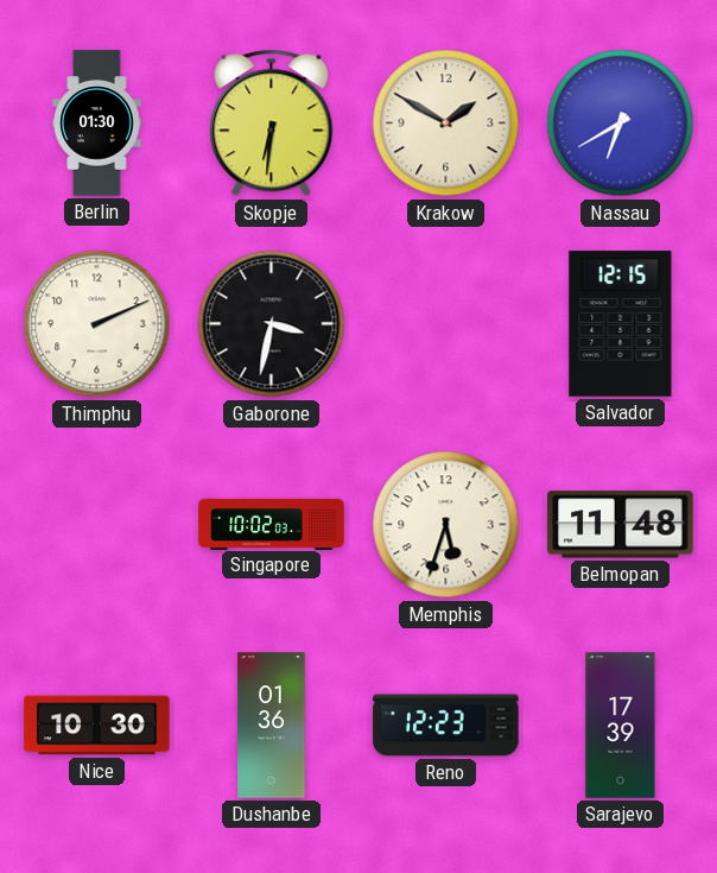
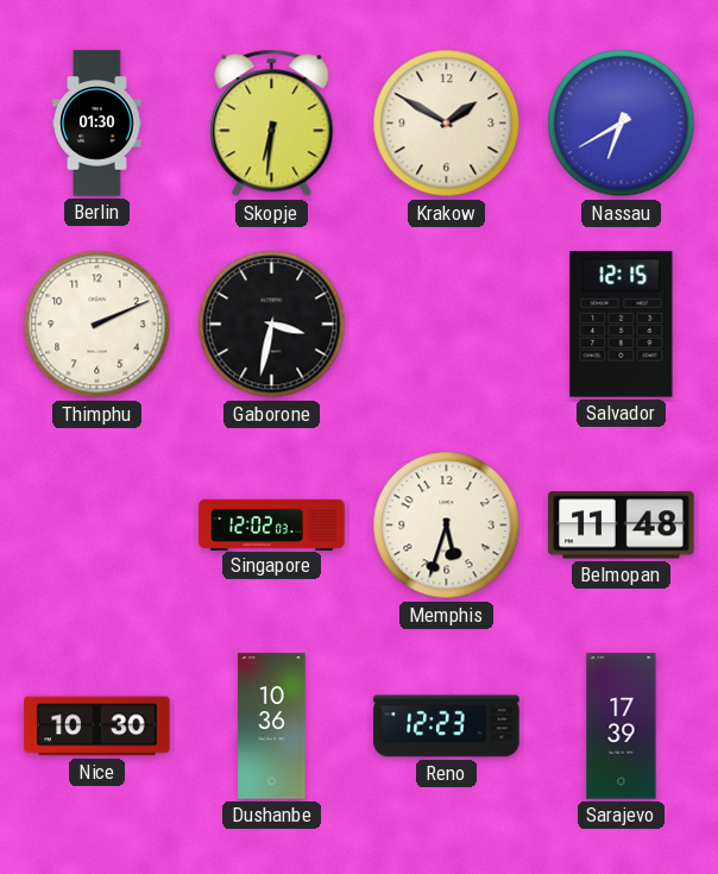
Singapore: 10:02 -> 12:02 (272, 524)
Dushanbe: 01:36 -> 10:36 (272, 727)
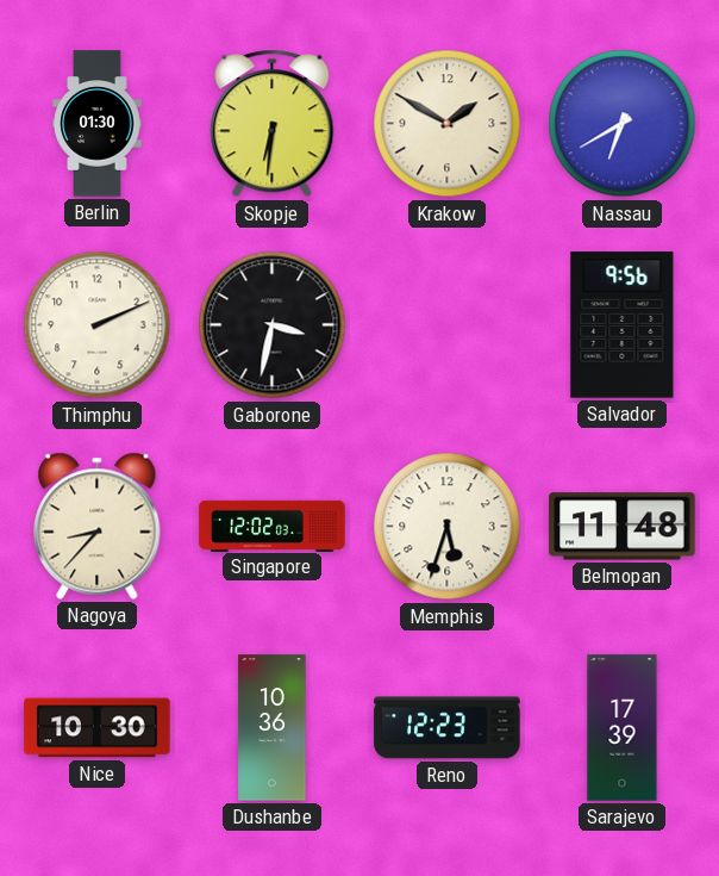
Salvador: 12:15 -> 9:56 (623, 325)
Nagoya: none -> 8:37 (98, 526)
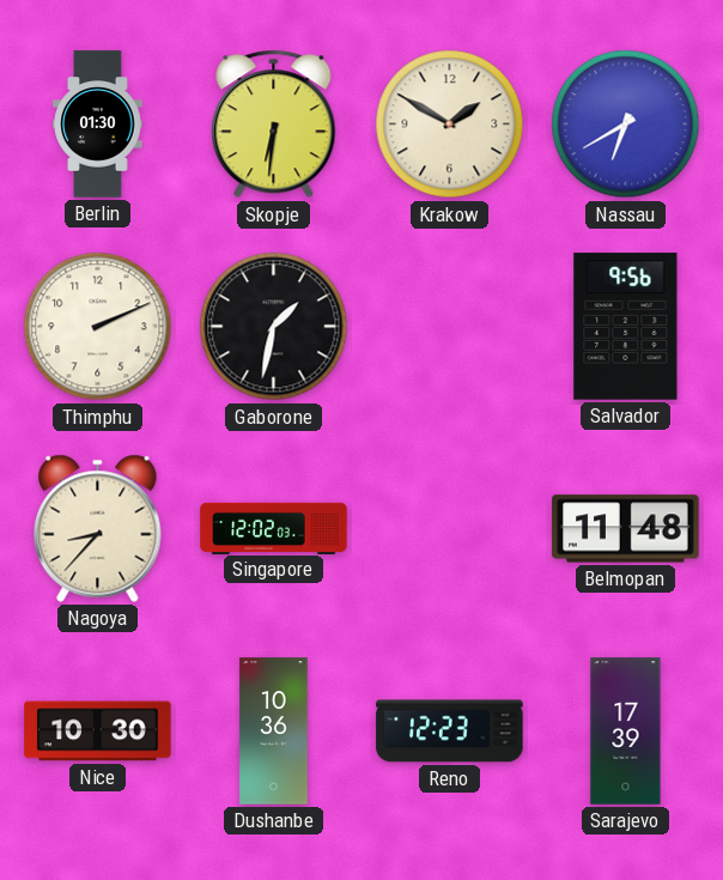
Gaborone: 3:32 -> 1:32 (274, 327)
Memphis: 5:33 -> none (448, 527)
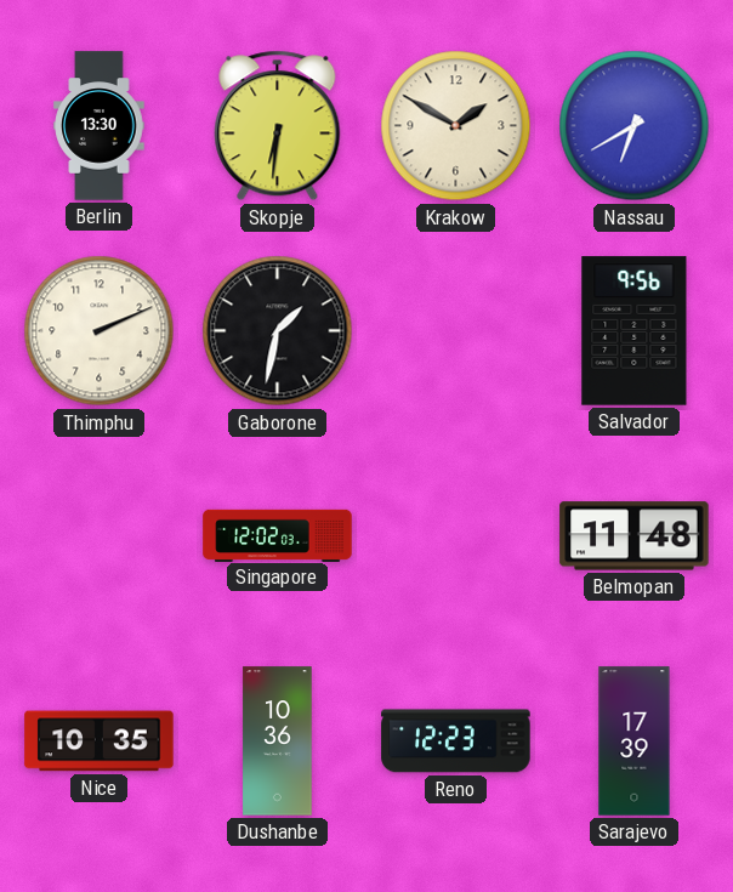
Berlin: 01:30 -> 13:30 (100, 126)
Nagoya: 8:37 -> none (98, 528)
Nice: 10:30 -> 10:35 (100, 742)
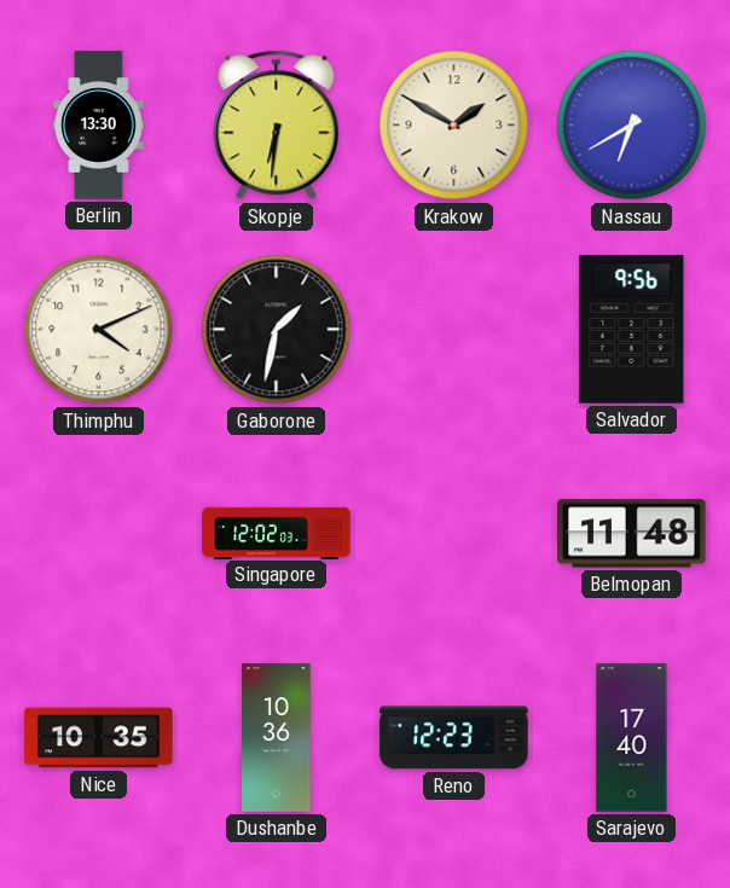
Thimphu: 2:11 -> 4:11 (99, 330)
Sarajevo: 17:39 -> 17:40 (632, 738)
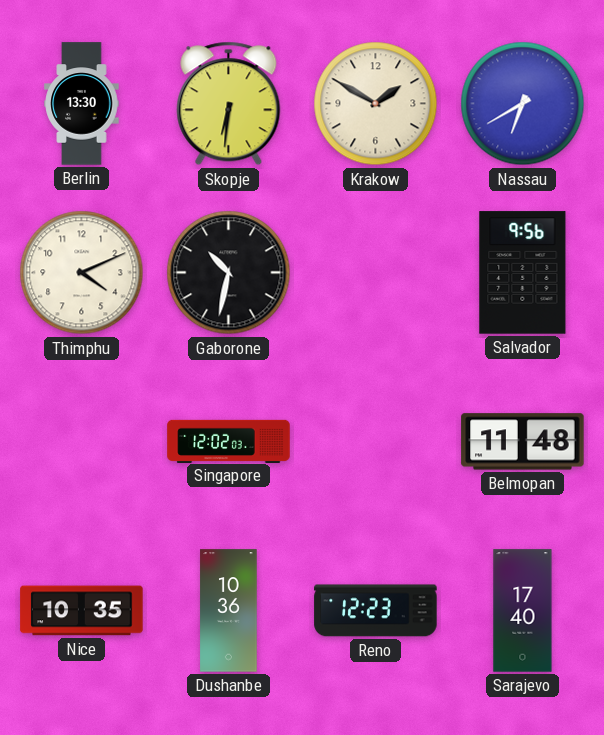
Gaborone: 1:32 -> 10:32 (229, 273)
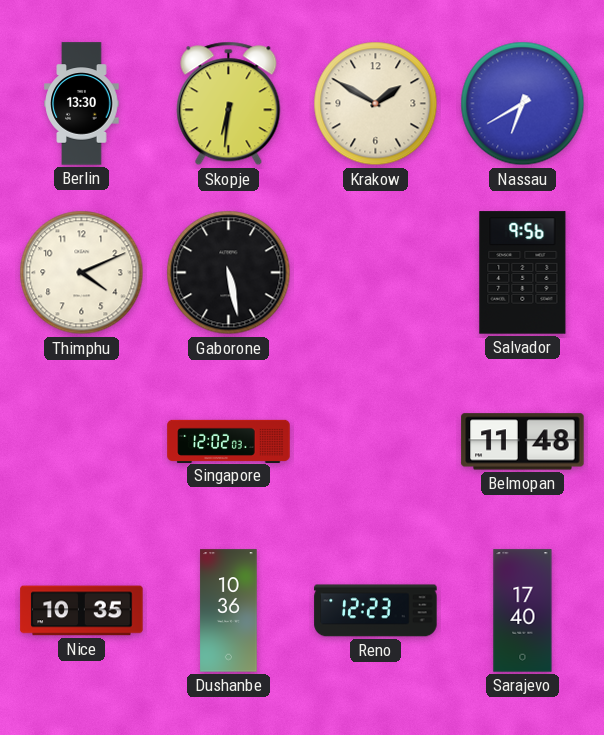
Gaborone: 10:32 -> 5:28 (229, 273)
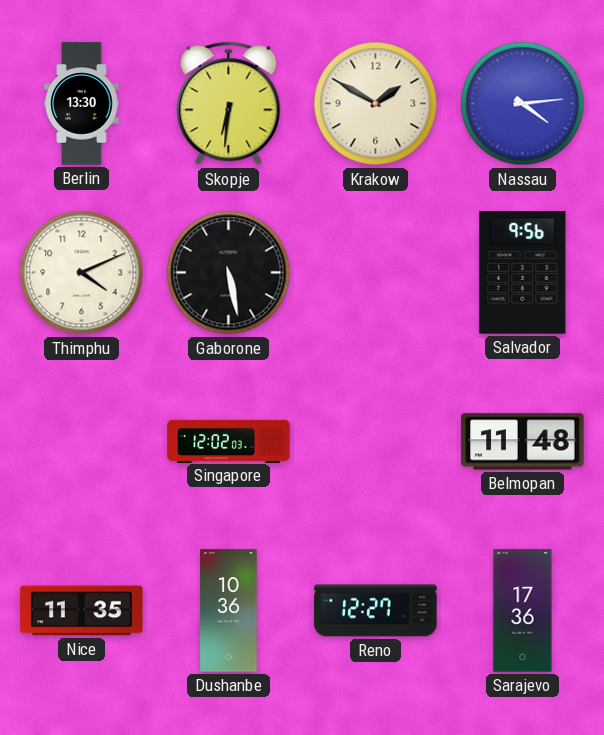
Nassau: 6:40 -> 4:14 (523, 104)
Nice: 10:35 -> 11:35 (82, 611)
Reno: 12:23 -> 12:27 (376, 611)
Sarajevo: 17:40 -> 17:36 (523, 611)
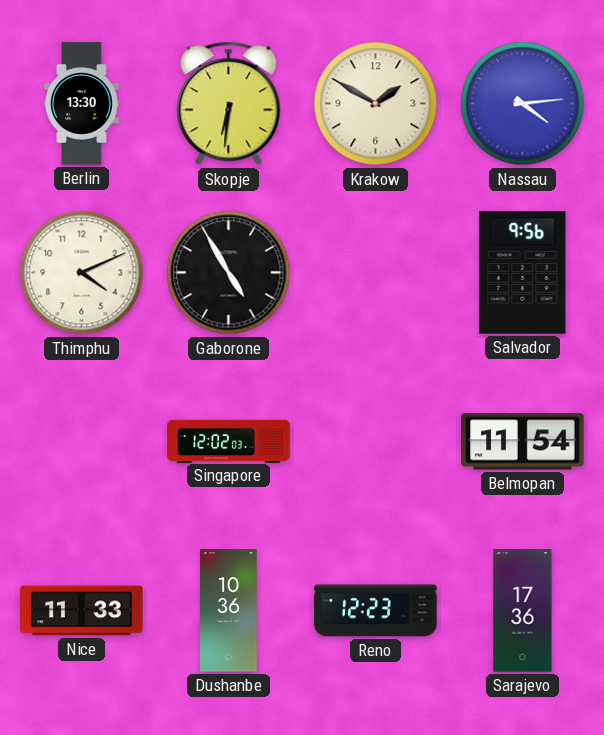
Gaborone: 5:28 -> 4:55 (229, 273)
Belmopan: 11:48 -> 11:54 (523, 442)
Nice: 11:35 -> 11:33 (82, 611)
Reno: 12:27 -> 12:23 (376, 611)
